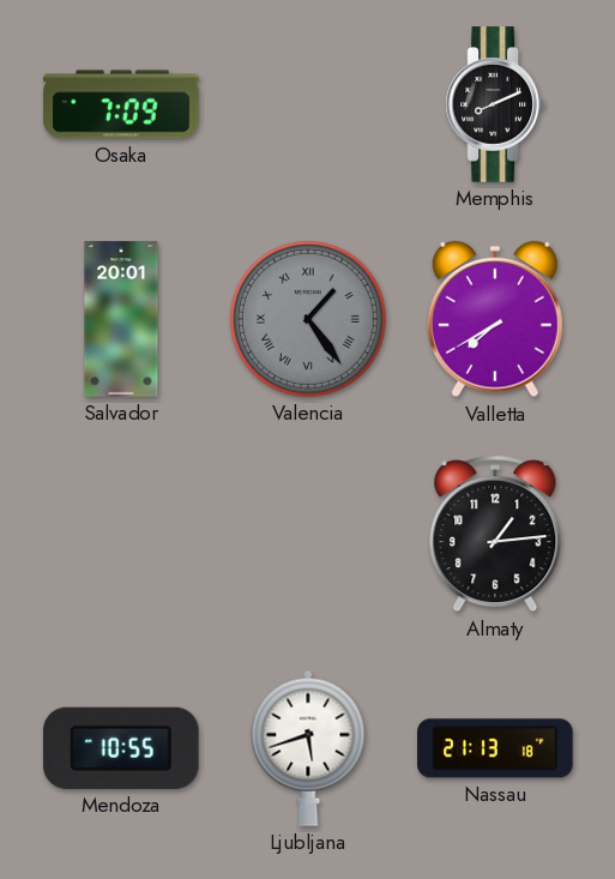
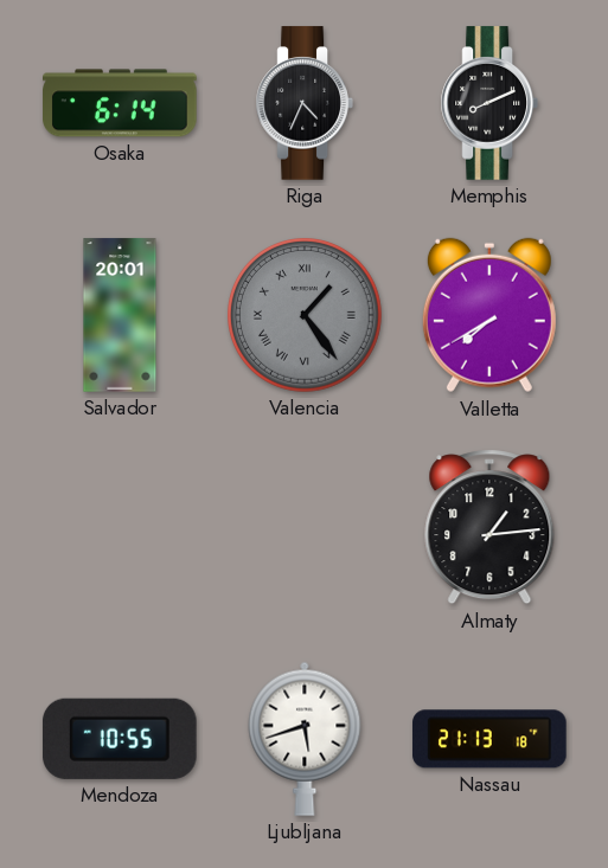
Osaka: 7:09 -> 6:14 (120, 103)
Riga: none -> 4:34 (305, 103)
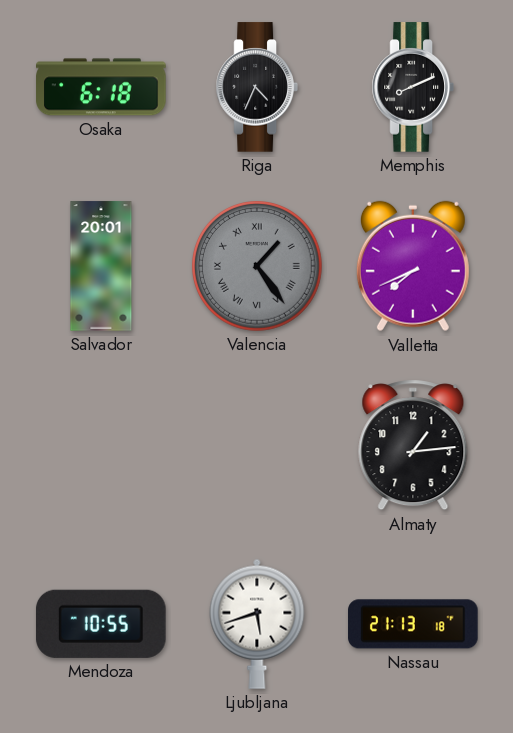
Osaka: 6:14 -> 6:18 (101, 87)
Valletta: 7:40 -> 7:41 (413, 266)
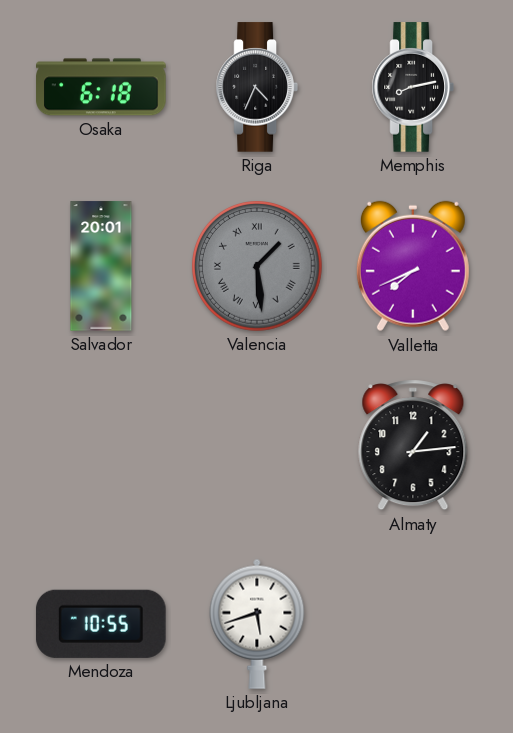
Memphis: 8:11 -> 8:13 (413, 87)
Valencia: 1:24 -> 1:29 (258, 267)
Nassau: 21:13 -> none (413, 624)
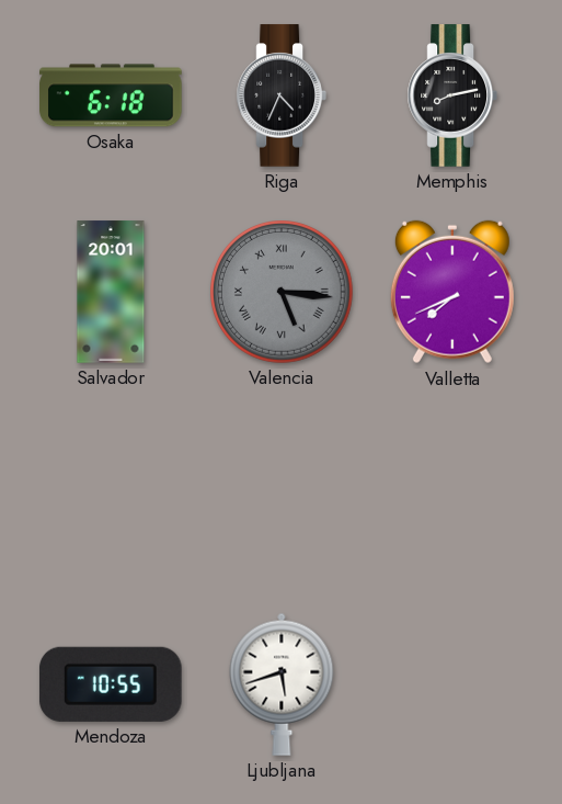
Valencia: 1:29 -> 5:16 (283, 293)
Almaty: 1:14 -> none (413, 445)
